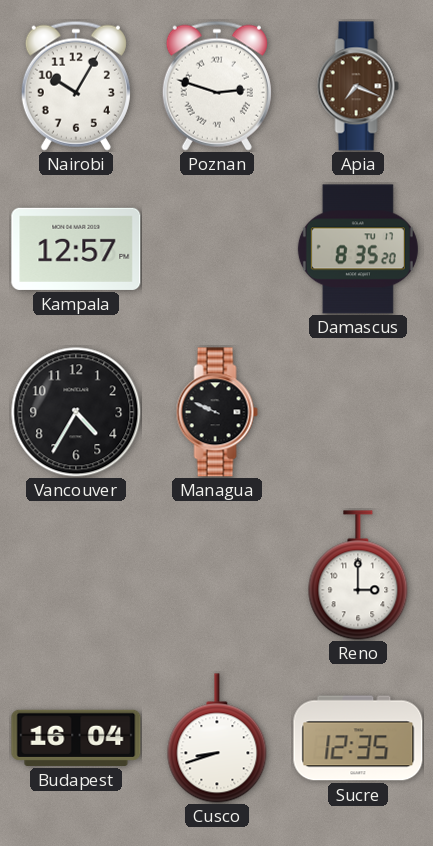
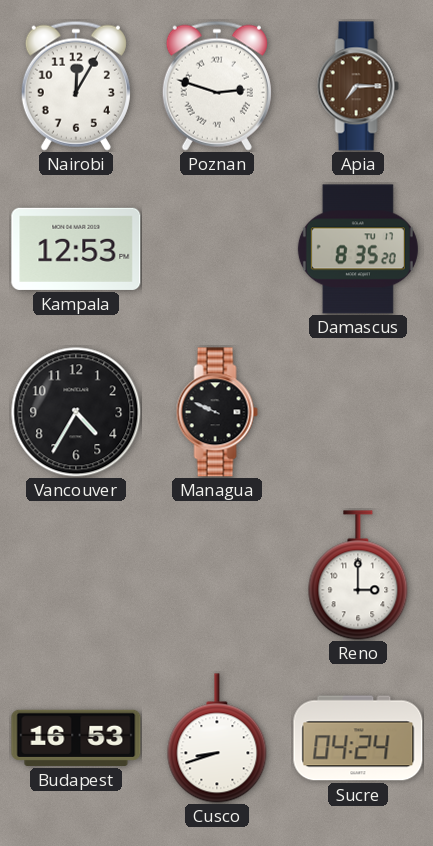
Nairobi: 10:05 -> 12:05 (76, 86)
Apia: 7:19 -> 7:15 (358, 86)
Kampala: 12:57 -> 12:53 (76, 249)
Budapest: 16:04 -> 16:53 (76, 738)
Sucre: 12:35 -> 04:24 (358, 738)
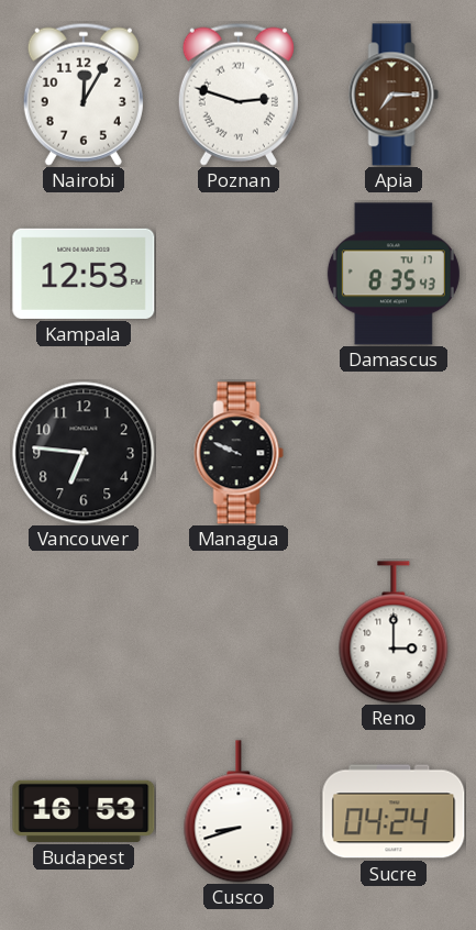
Damascus: 8:35:20 -> 8:35:43 (394, 274)
Vancouver: 4:35 -> 6:46 (84, 453)
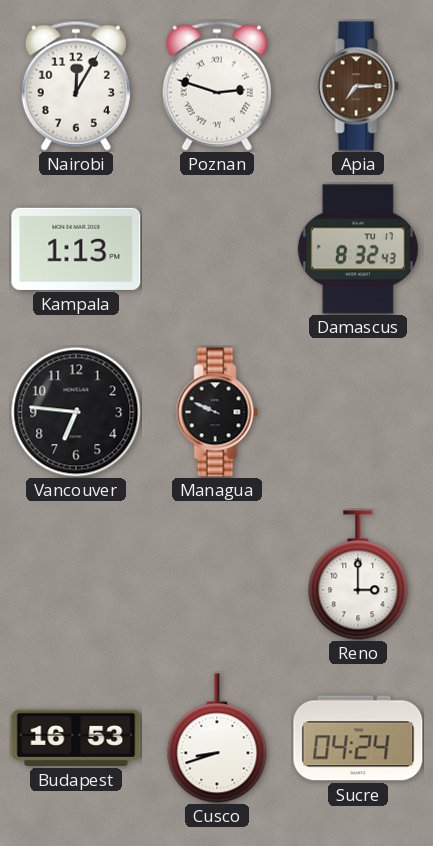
Kampala: 12:53 -> 1:13 (76, 249)
Damascus: 8:35 -> 8:32 (358, 249)
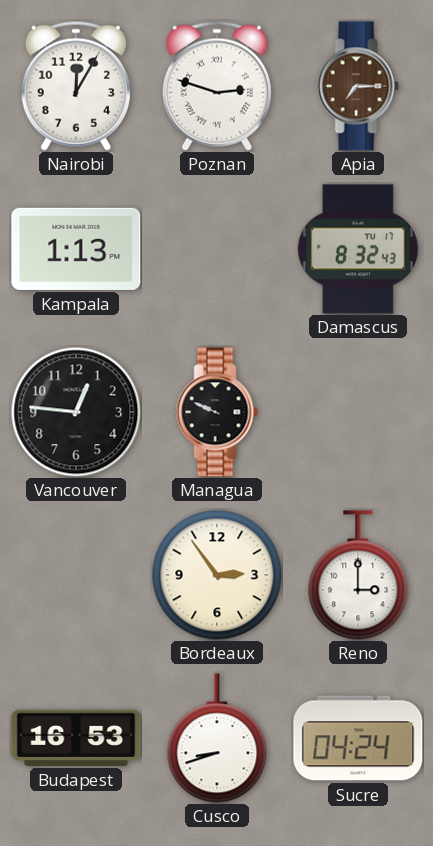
Vancouver: 6:46 -> 12:46 (76, 412)
Bordeaux: none -> 2:54 (217, 575)
